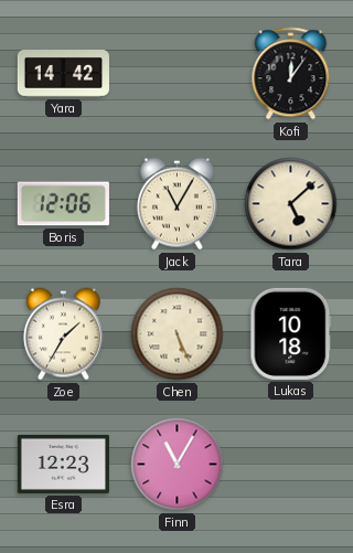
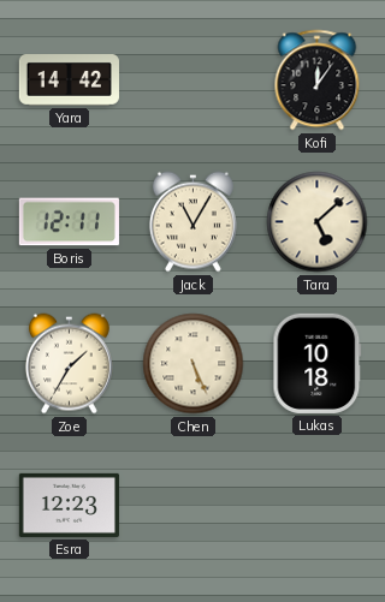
Boris: 12:06 -> 12:11 (69, 222)
Finn: 11:05 -> none (178, 465)
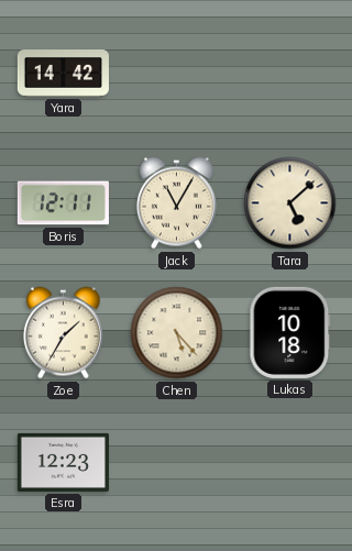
Kofi: 12:06 -> none (318, 81)
Chen: 5:26 -> 5:23 (177, 333)
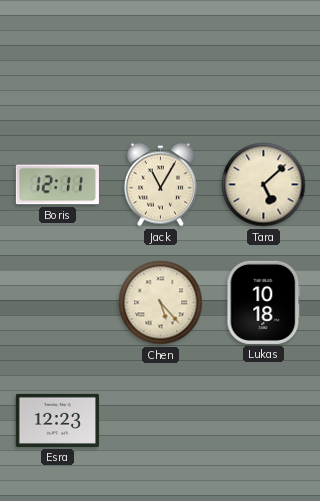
Yara: 14:42 -> none (63, 74)
Zoe: 1:35 -> none (63, 333)
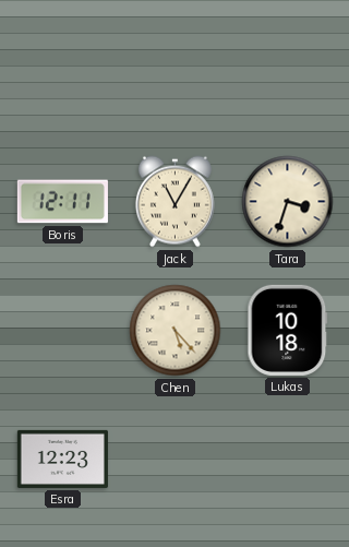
Tara: 5:08 -> 3:33 (288, 202)
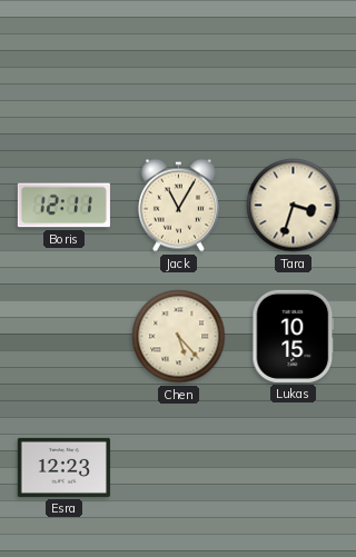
Lukas: 10:18 -> 10:15 (294, 336)
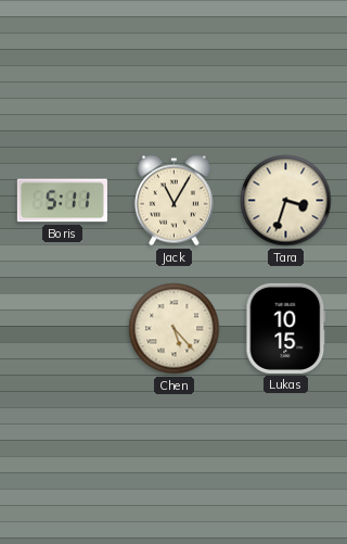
Boris: 12:11 -> 5:11 (62, 201)
Esra: 12:23 -> none (63, 467)
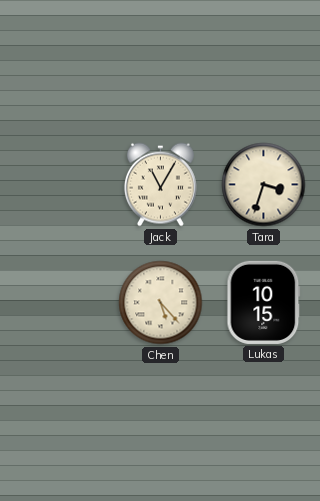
Boris: 5:11 -> none (62, 201)
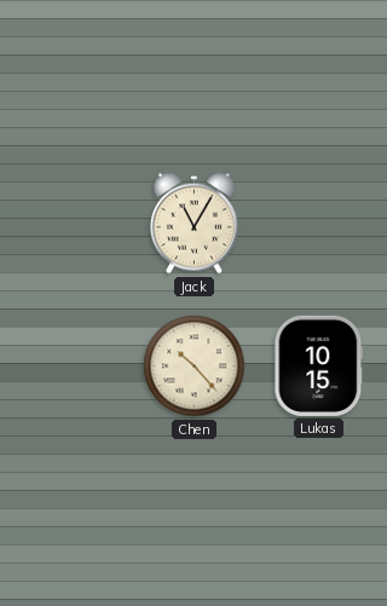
Tara: 3:33 -> none (264, 185)
Chen: 5:23 -> 10:23 (195, 367)
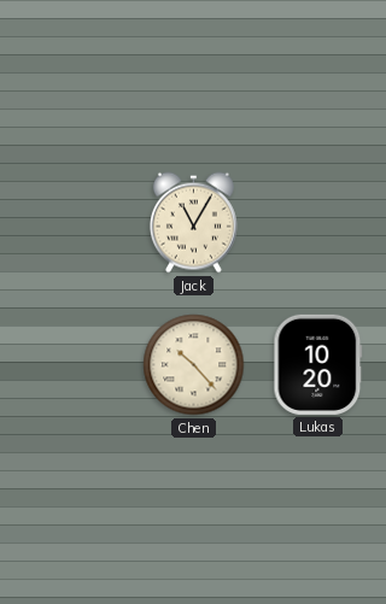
Lukas: 10:15 -> 10:20 (318, 364)
